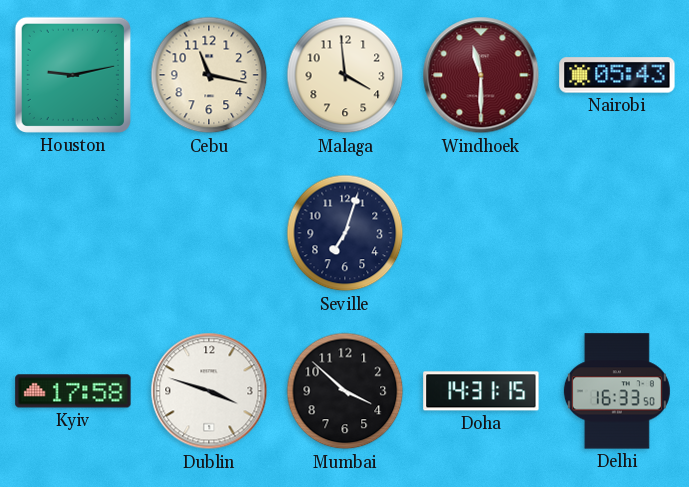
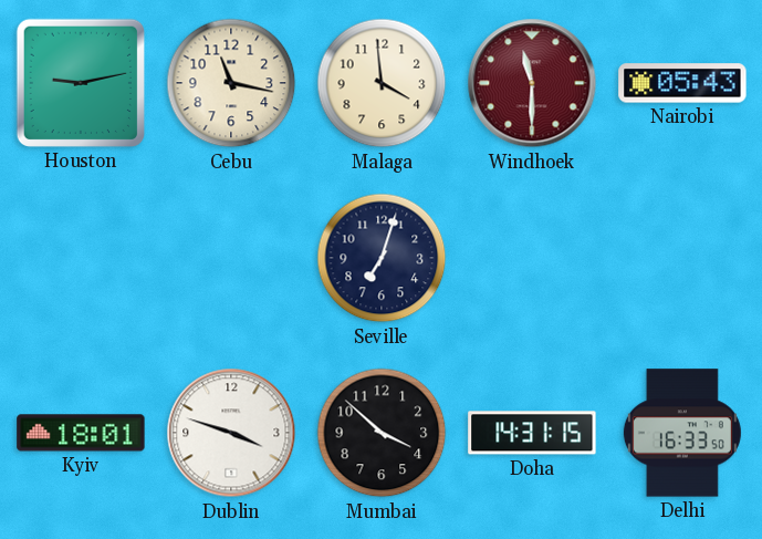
Kyiv: 17:58 -> 18:01 (81, 433)
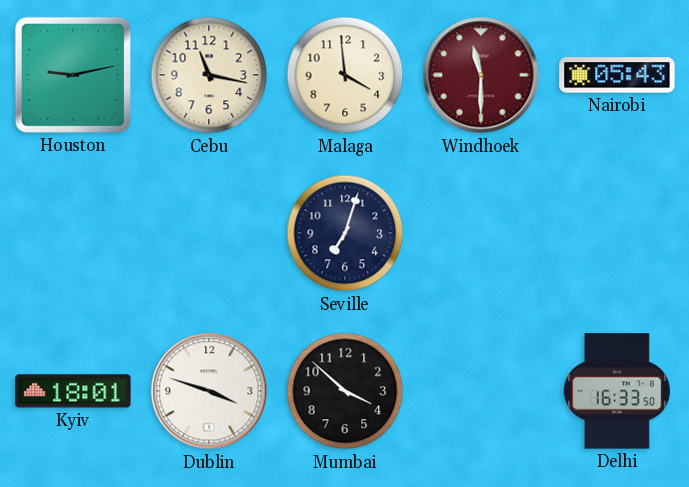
Doha: 14:31 -> none (532, 433)
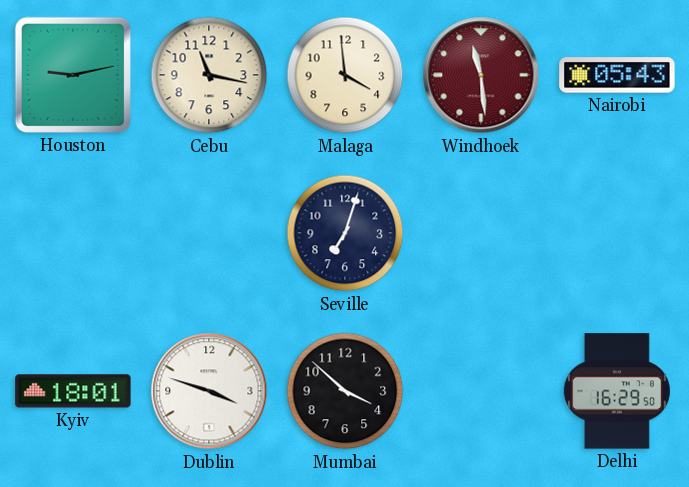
Windhoek: 11:30 -> 11:29 (481, 75)
Delhi: 16:33 -> 16:29 (617, 391)
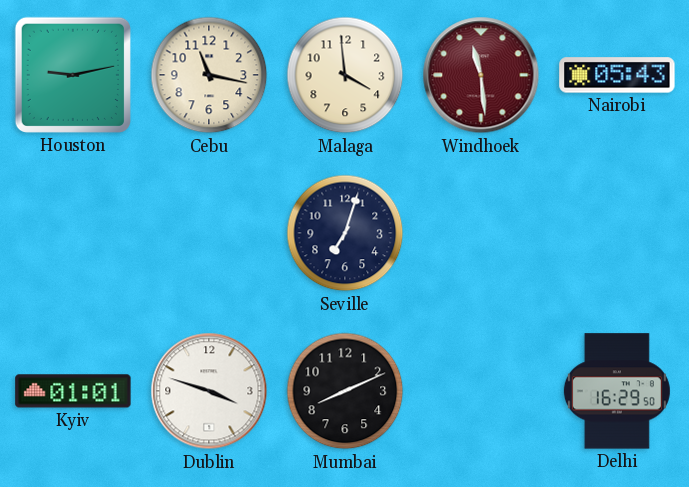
Kyiv: 18:01 -> 01:01 (73, 391)
Mumbai: 3:52 -> 8:11 (345, 391)
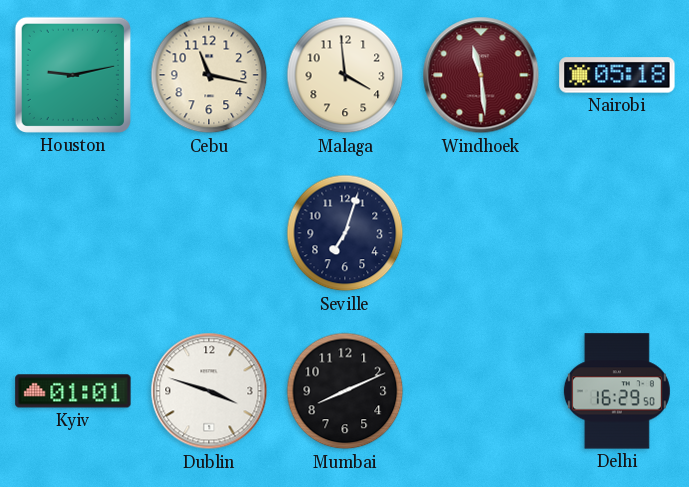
Nairobi: 05:43 -> 05:18 (617, 75)
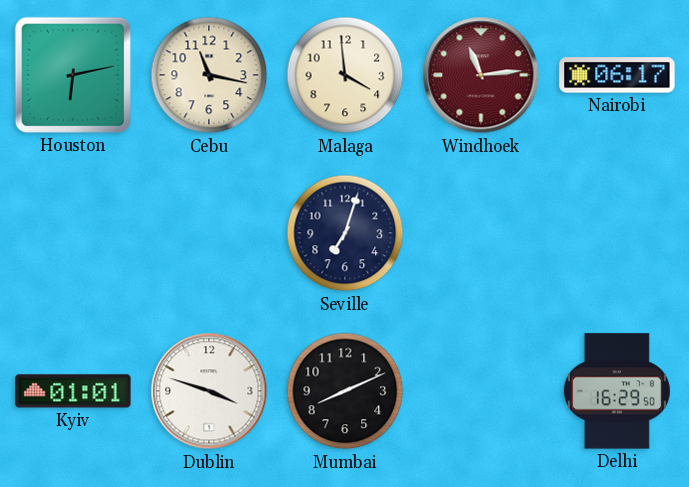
Houston: 9:13 -> 6:13 (73, 75)
Windhoek: 11:29 -> 11:14 (481, 75)
Nairobi: 05:18 -> 06:17 (617, 75)
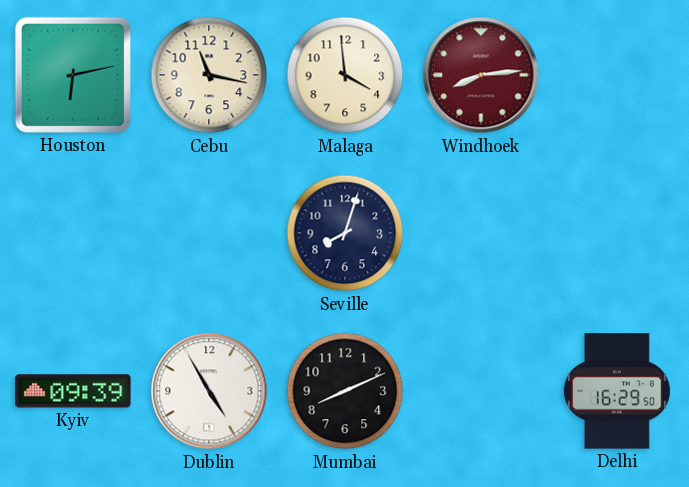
Windhoek: 11:14 -> 8:14 (481, 75)
Nairobi: 06:17 -> none (617, 75)
Seville: 7:03 -> 8:03 (345, 233)
Kyiv: 01:01 -> 09:39 (73, 391)
Dublin: 3:48 -> 4:55 (209, 391)
